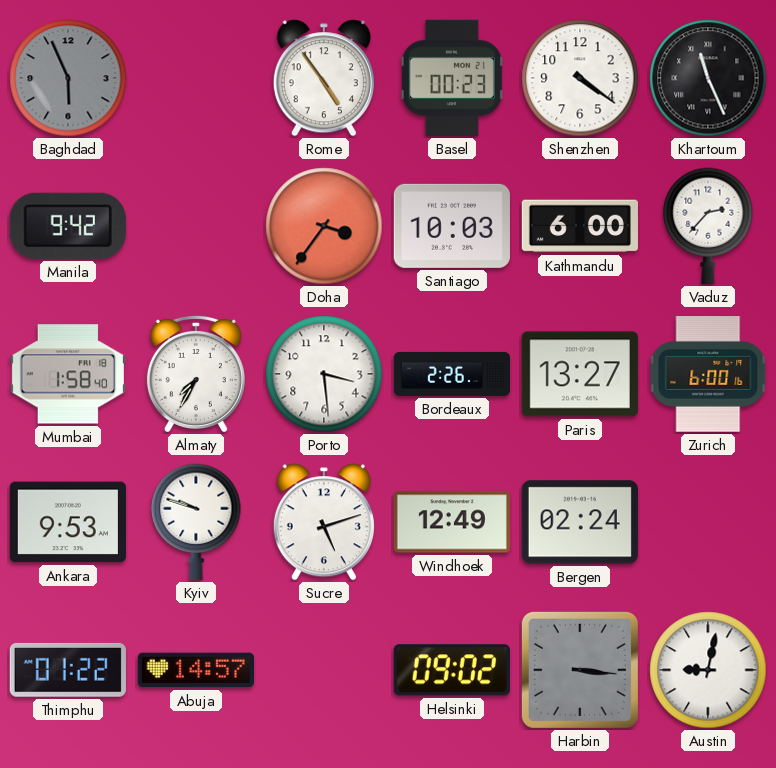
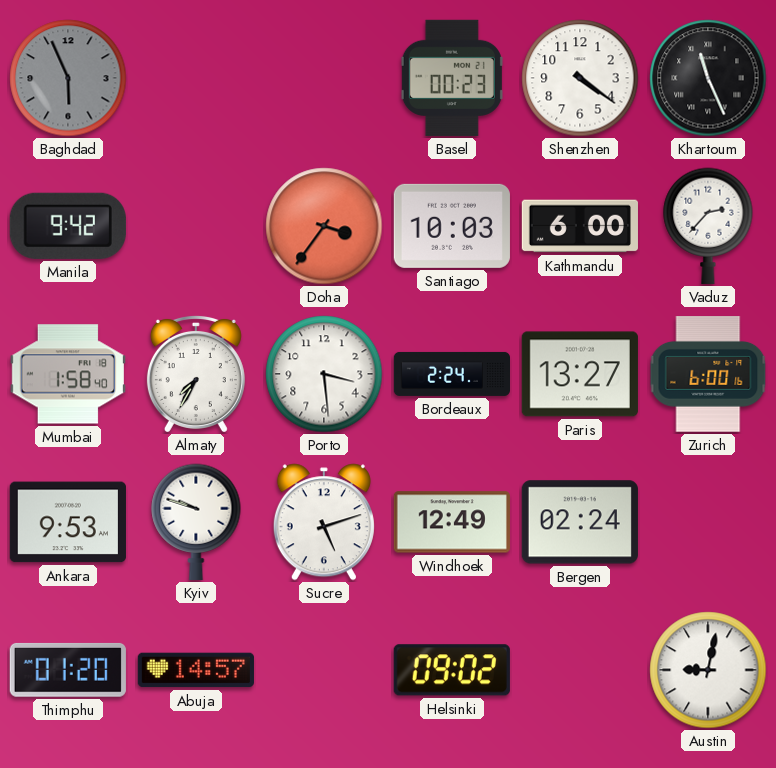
Rome: 4:54 -> none (324, 78)
Bordeaux: 2:26 -> 2:24 (451, 374)
Thimphu: 01:22 -> 01:20 (68, 670)
Harbin: 3:16 -> none (580, 670)
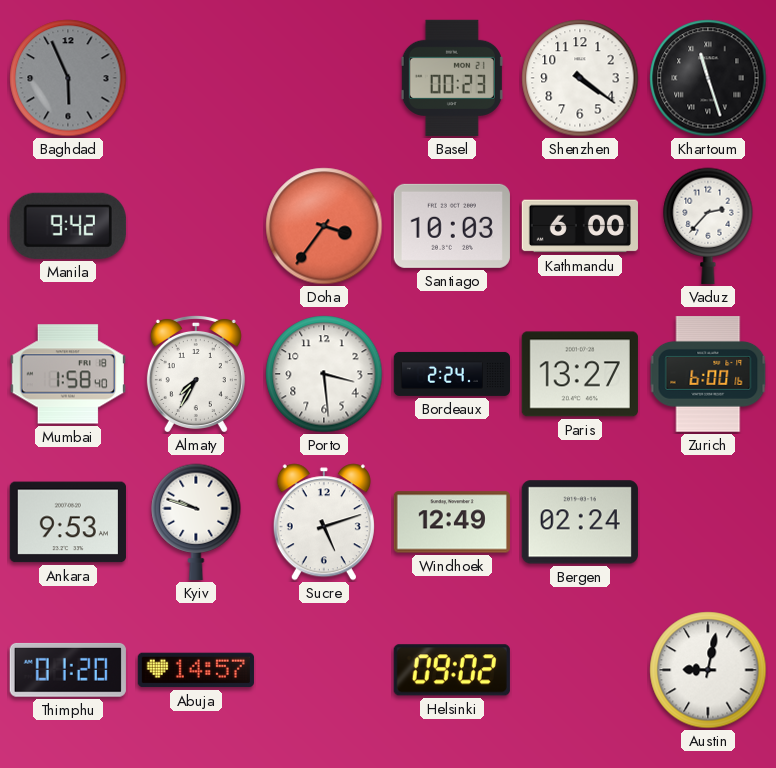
Khartoum: 11:26 -> 11:27 (708, 78)
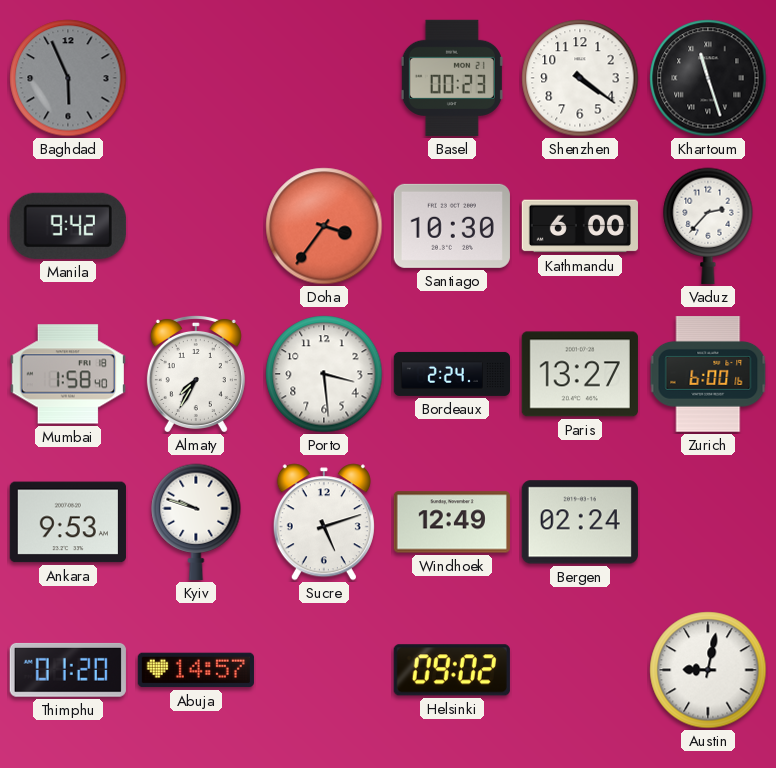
Santiago: 10:03 -> 10:30 (452, 226)
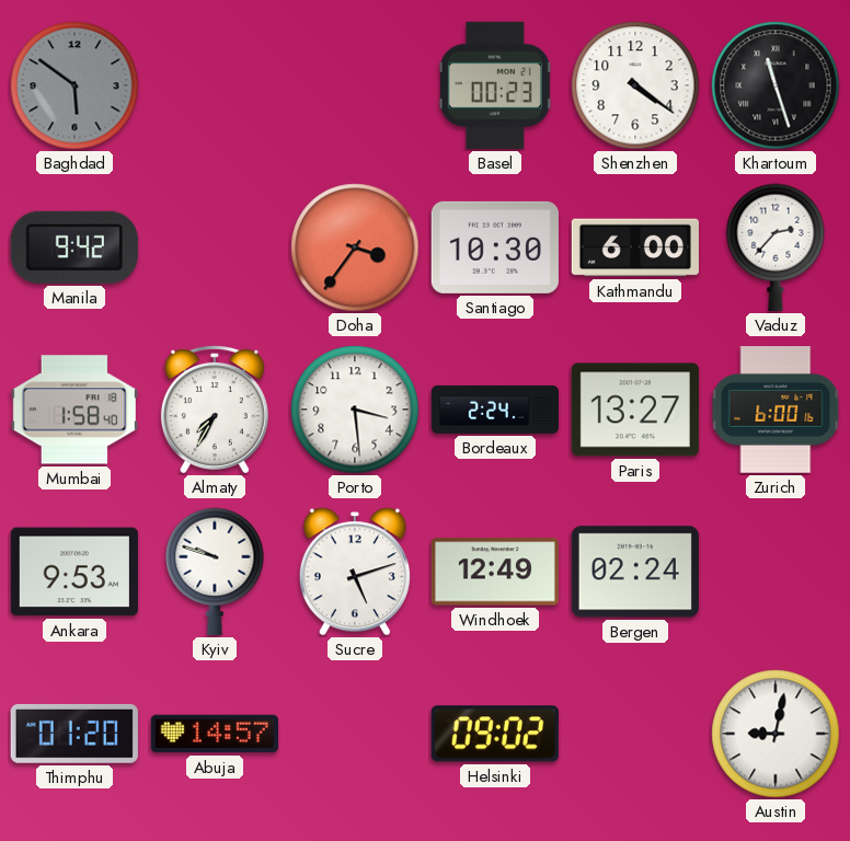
Baghdad: 5:56 -> 5:51 (74, 85)
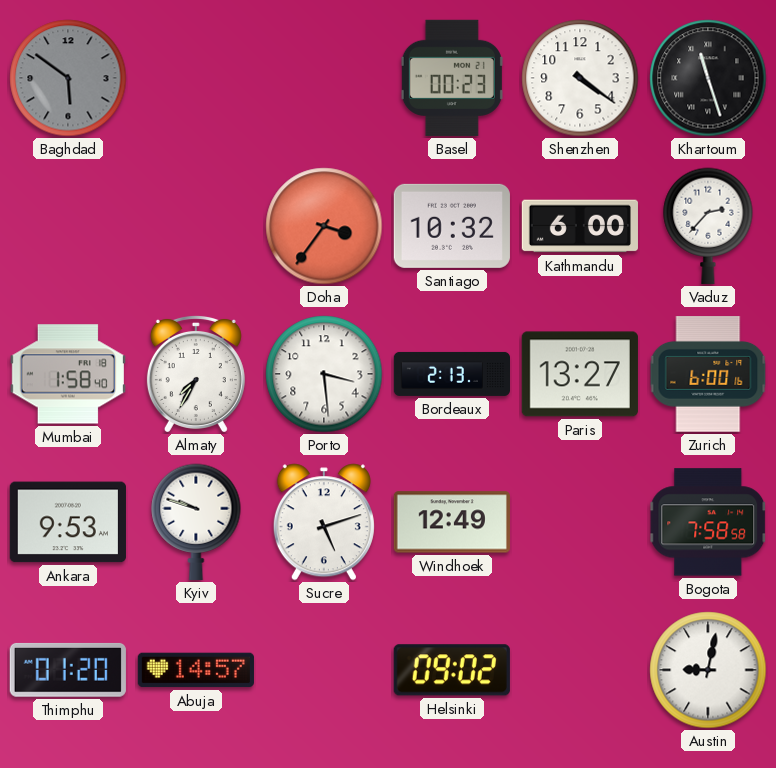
Manila: 9:42 -> none (74, 247)
Santiago: 10:30 -> 10:32 (452, 226)
Bordeaux: 2:24 -> 2:13 (451, 374)
Bergen: 02:24 -> none (635, 572)
Bogota: none -> 7:58 (708, 522)
